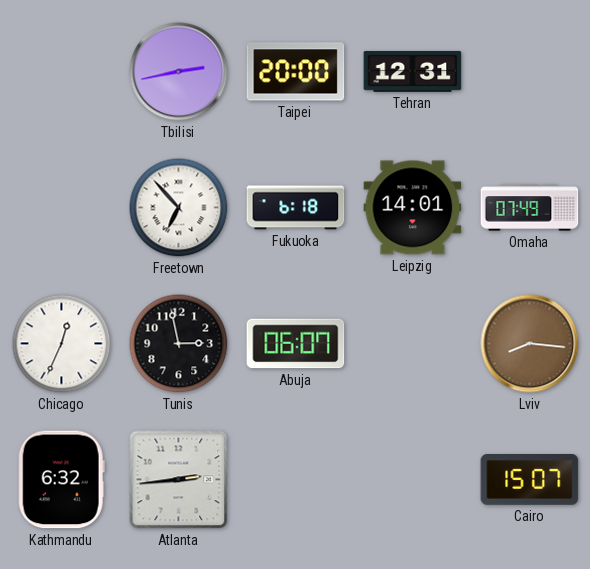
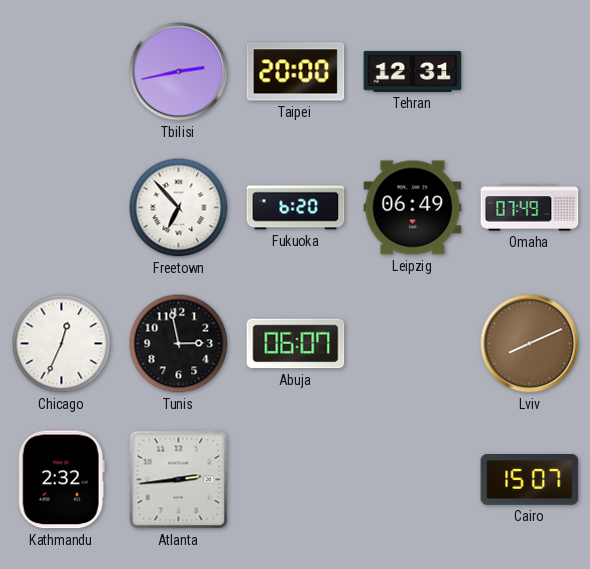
Fukuoka: 6:18 -> 6:20 (296, 208)
Leipzig: 14:01 -> 06:49 (413, 208)
Lviv: 8:16 -> 8:11 (530, 344)
Kathmandu: 6:32 -> 2:32 (61, 480)
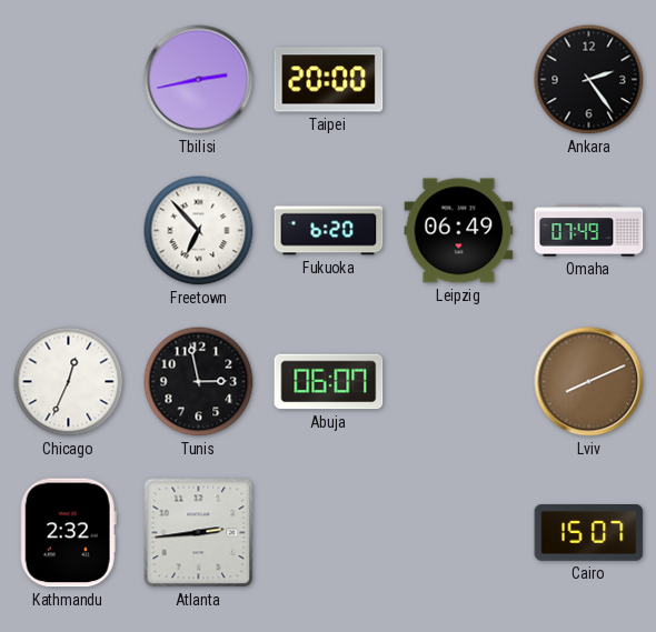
Tehran: 12:31 -> none (413, 71)
Ankara: none -> 2:24 (589, 80)
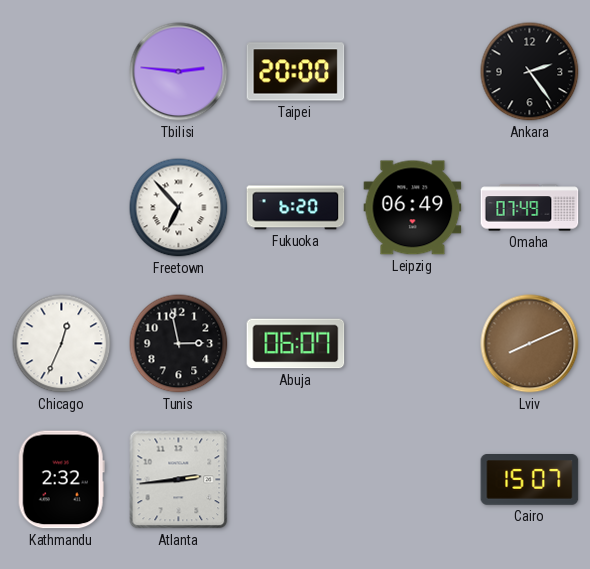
Tbilisi: 2:43 -> 2:46 (179, 72)
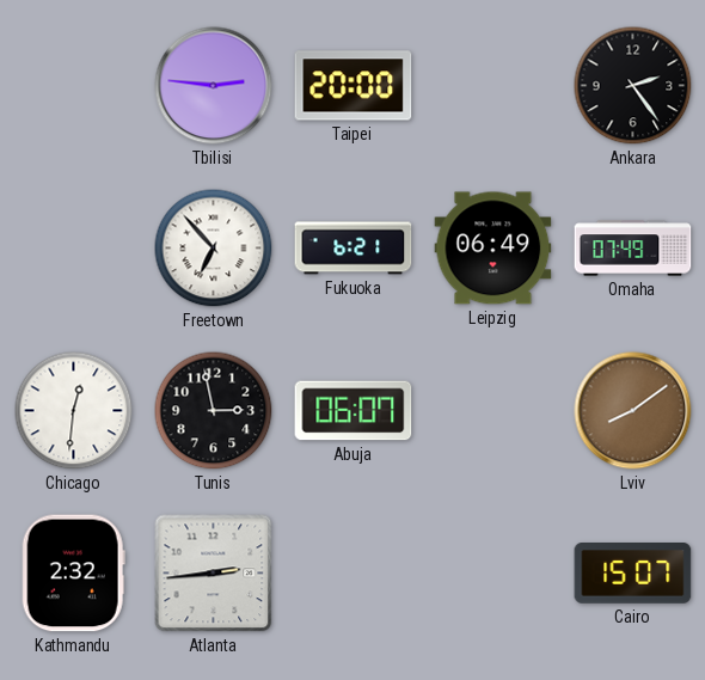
Fukuoka: 6:20 -> 6:21 (354, 249)
Chicago: 12:34 -> 12:31 (74, 411)
Lviv: 8:11 -> 8:09 (633, 411)
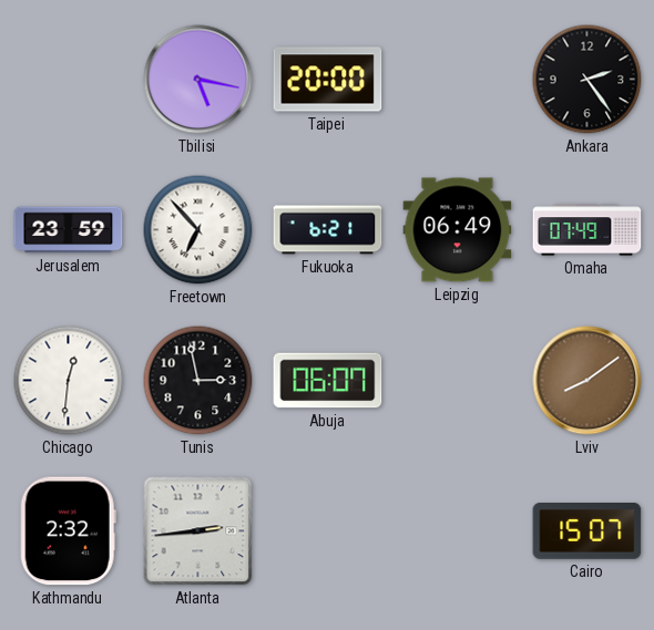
Tbilisi: 2:46 -> 5:17 (198, 80)
Jerusalem: none -> 23:59 (69, 230)
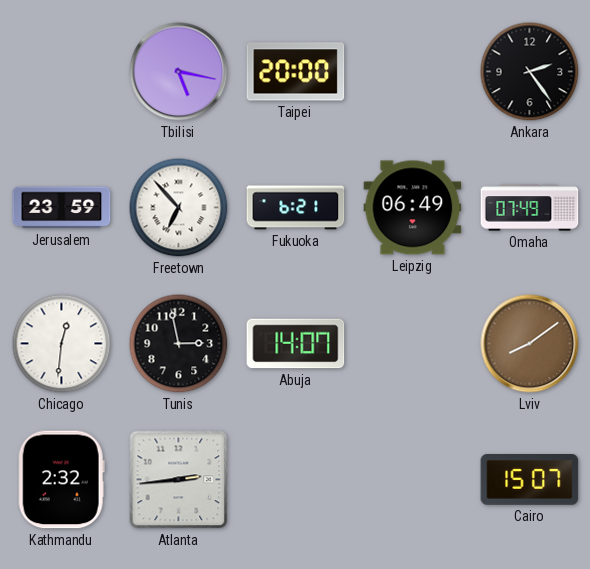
Abuja: 06:07 -> 14:07 (296, 344)
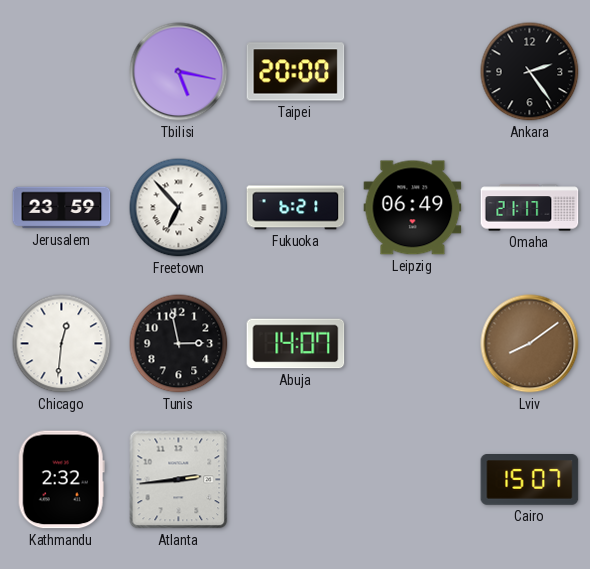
Omaha: 07:49 -> 21:17 (530, 208)
